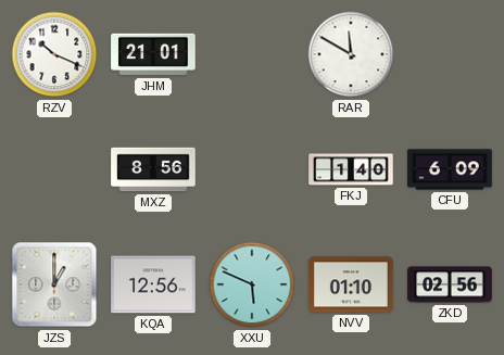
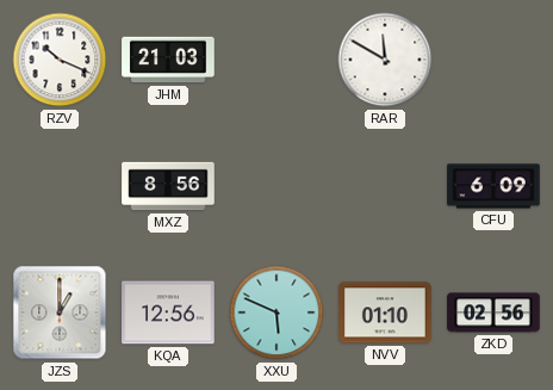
JHM: 21:01 -> 21:03 (168, 60)
FKJ: 1:40 -> none (351, 169)
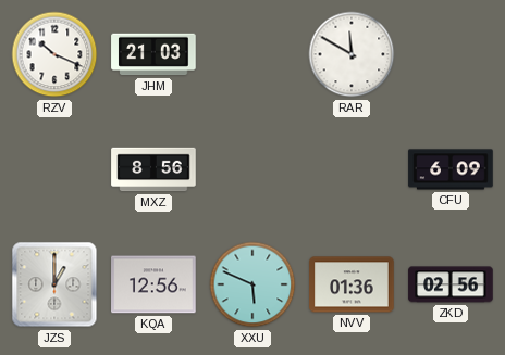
NVV: 01:10 -> 01:36 (352, 284)
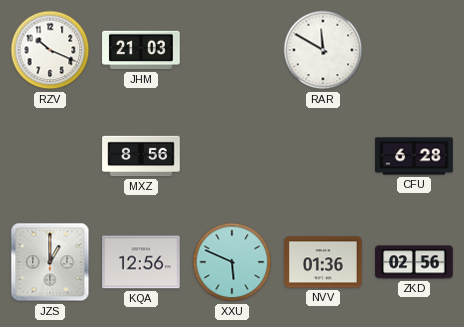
CFU: 6:09 -> 6:28 (414, 156)
